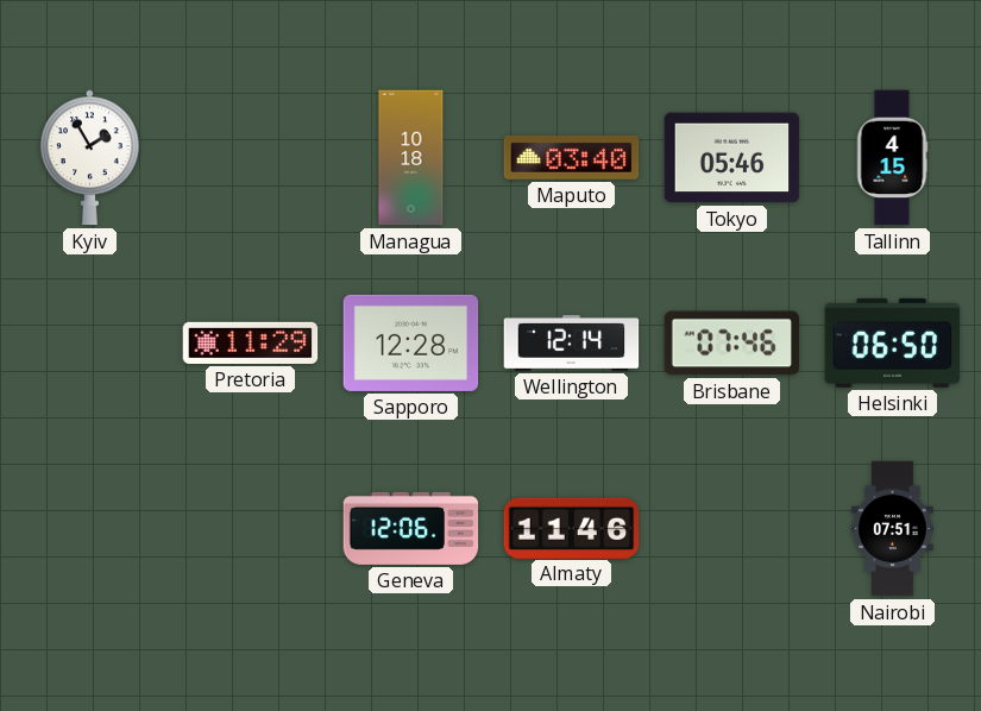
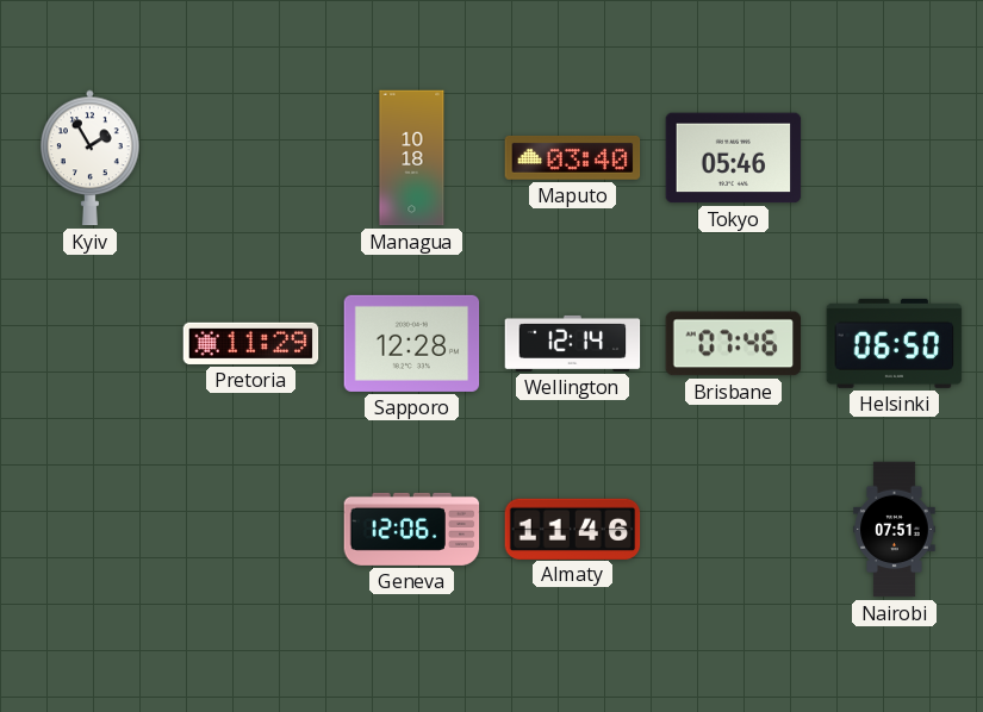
Tallinn: 4:15 -> none (892, 158)
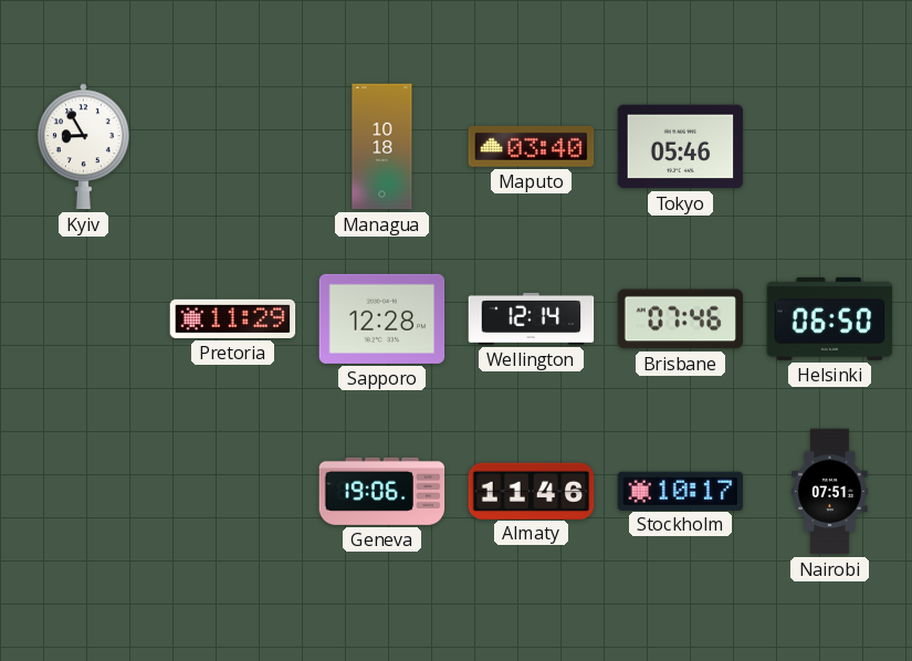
Kyiv: 1:55 -> 8:55 (84, 147)
Geneva: 12:06 -> 19:06 (382, 491)
Stockholm: none -> 10:17 (681, 491)
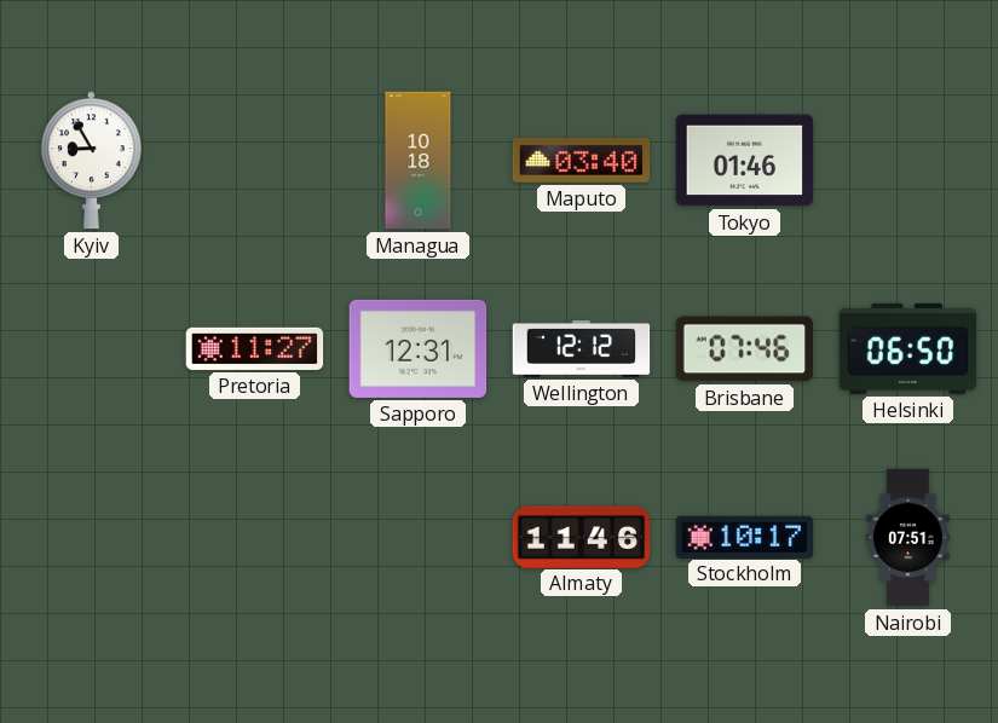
Tokyo: 05:46 -> 01:46 (745, 161)
Pretoria: 11:29 -> 11:27 (255, 348)
Sapporo: 12:28 -> 12:31 (419, 348)
Wellington: 12:14 -> 12:12 (582, 348)
Geneva: 19:06 -> none (382, 491)
